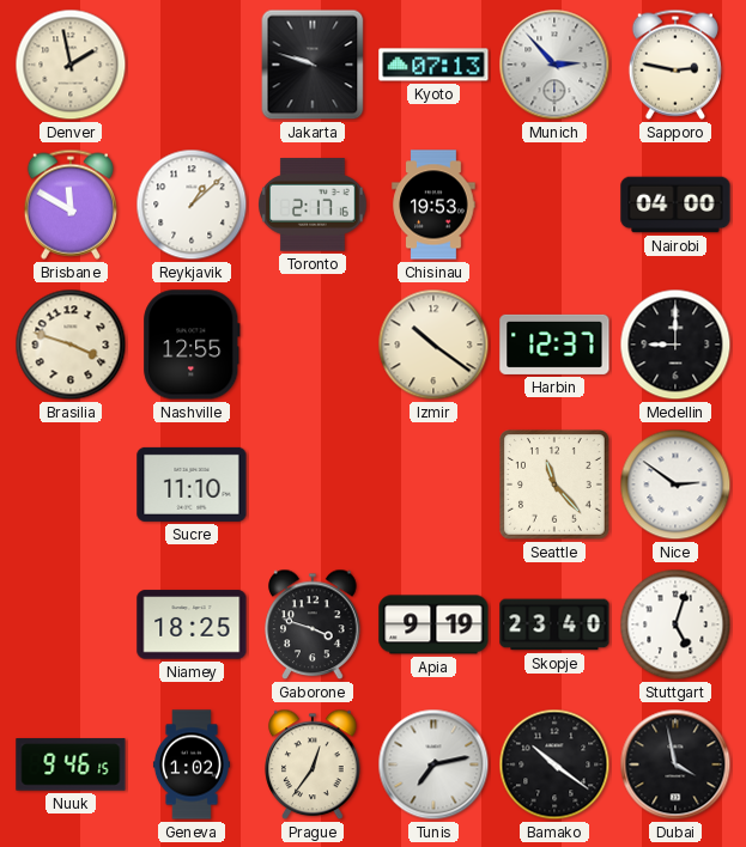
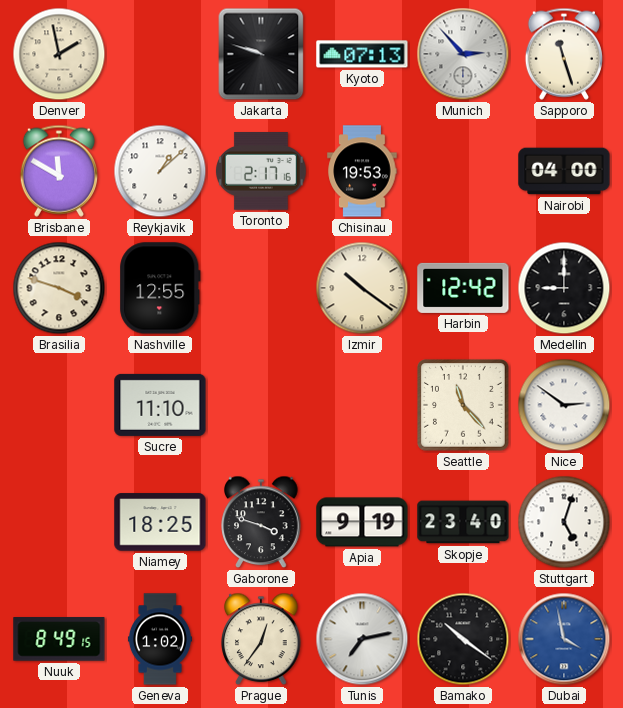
Sapporo: 2:47 -> 11:27 (564, 54)
Harbin: 12:37 -> 12:42 (463, 288)
Nuuk: 9:46 -> 8:49 (59, 639)
Dubai dial: black -> blue (564, 639)
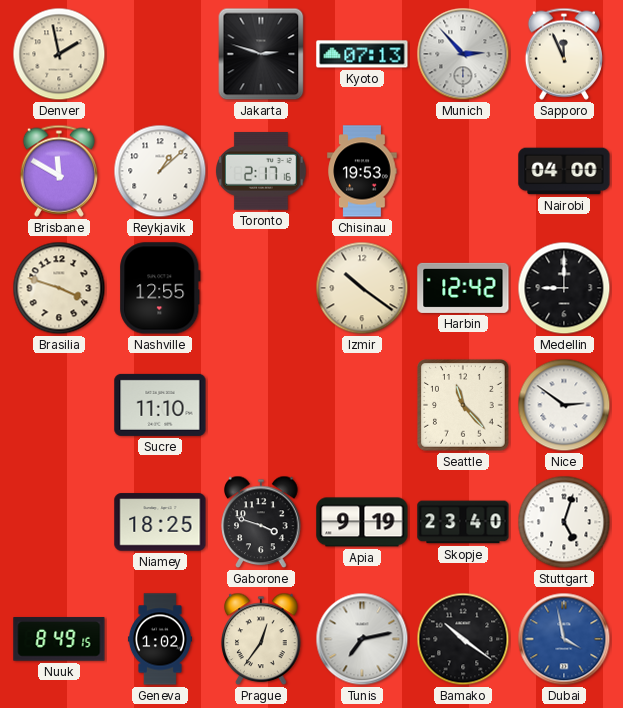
Jakarta: 9:48 -> 2:48 (261, 54)
Sapporo: 11:27 -> 11:56 (564, 54)
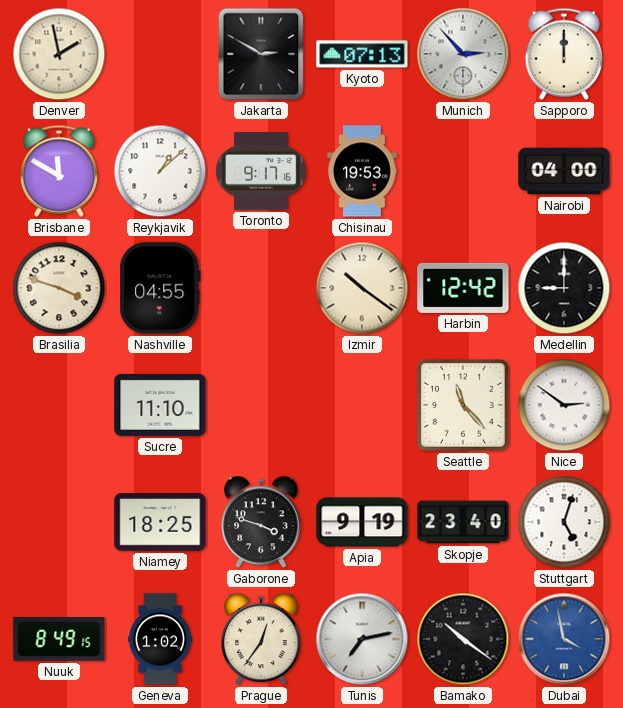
Jakarta: 2:48 -> 2:50 (261, 54)
Sapporo: 11:56 -> 12:00 (564, 54)
Toronto: 2:17 -> 9:17 (261, 171)
Nashville: 12:55 -> 04:55 (160, 288)
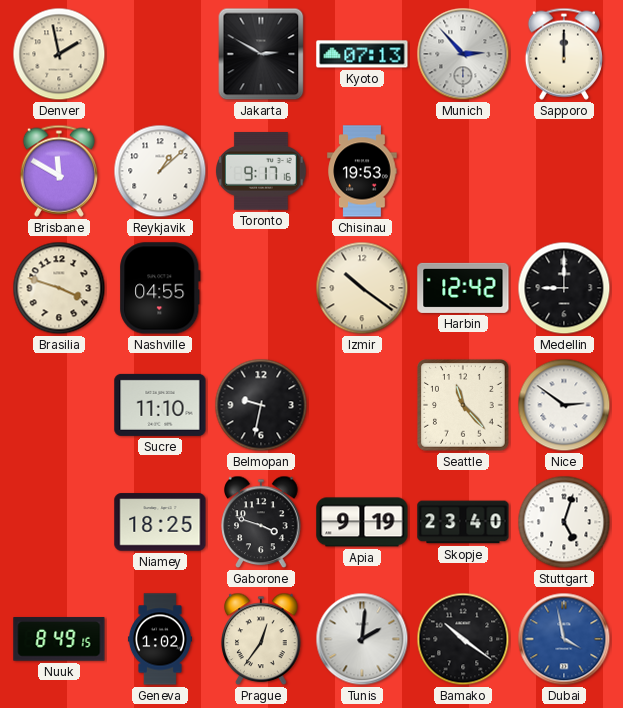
Nairobi: 04:00 -> none (564, 171)
Belmopan: none -> 9:32 (261, 405)
Tunis: 7:13 -> 2:01 (362, 639)
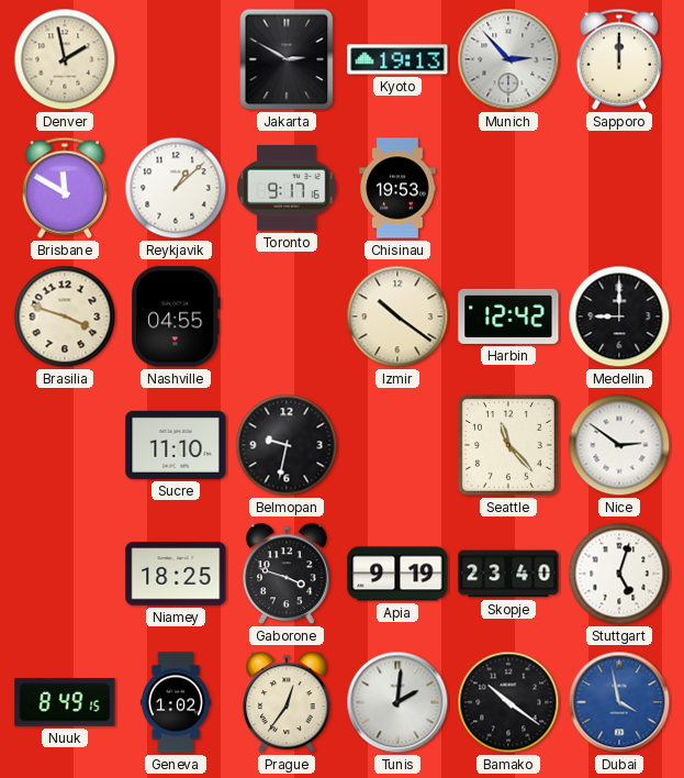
Kyoto: 07:13 -> 19:13 (397, 59)
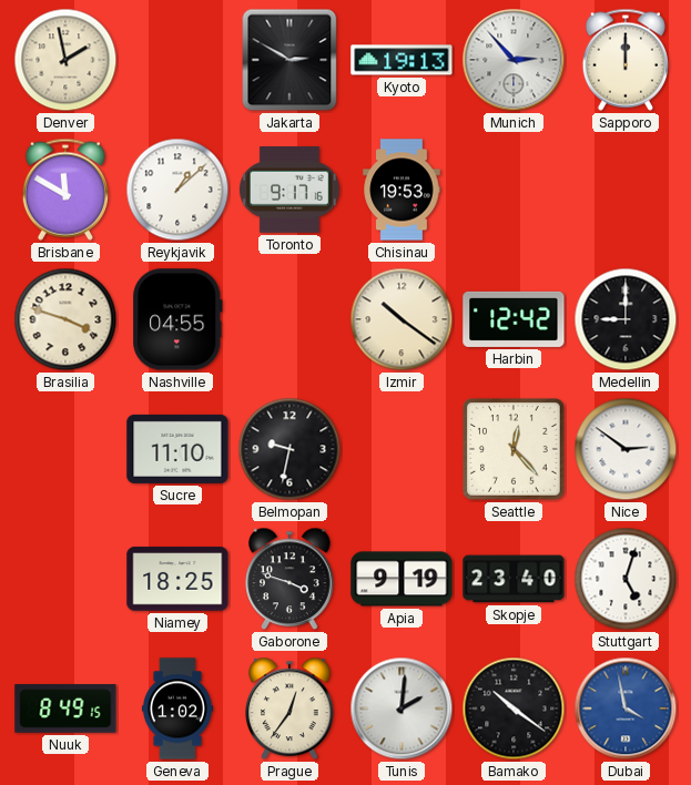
Seattle: 11:23 -> 12:23 (515, 450)
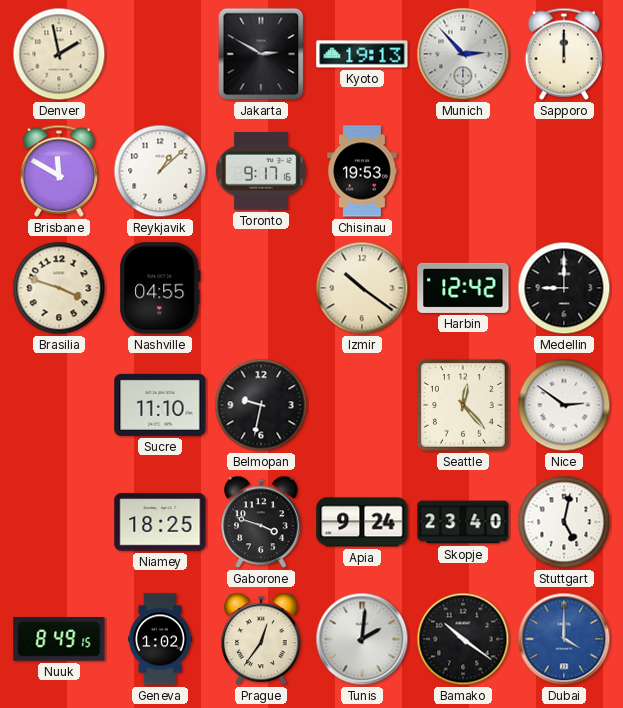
Apia: 9:19 -> 9:24 (362, 522)
Stuttgart: 5:03 -> 5:02 (564, 522)
Dubai: 3:58 -> 4:00 (564, 639)
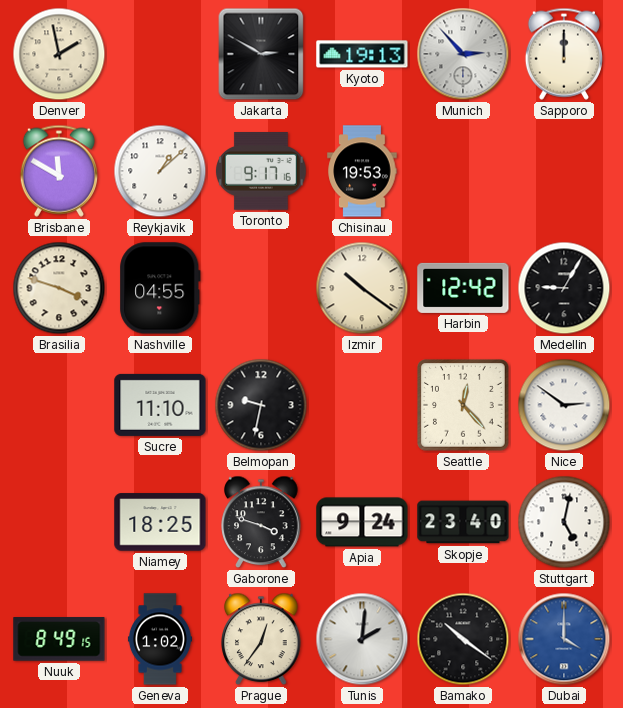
Medellin: 9:00 -> 9:05 (564, 288)
